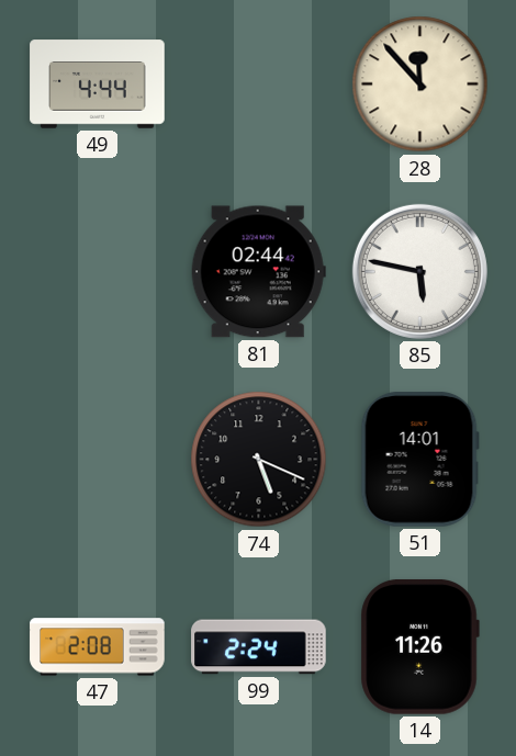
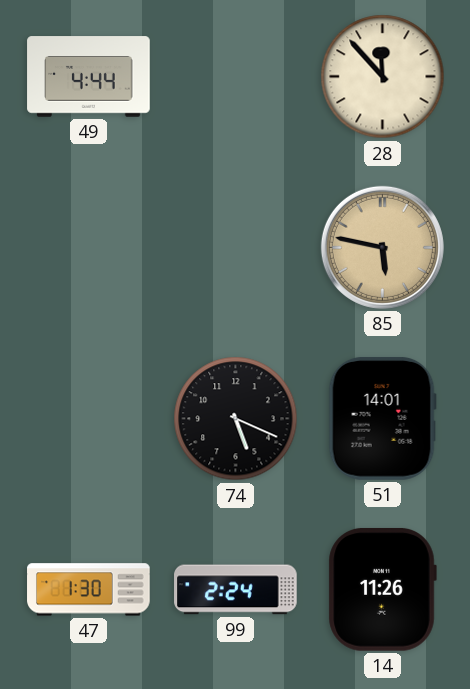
81: 02:44 -> none (258, 272)
85 dial: white -> champagne (382, 247)
47: 2:08 -> 1:30 (89, 590)
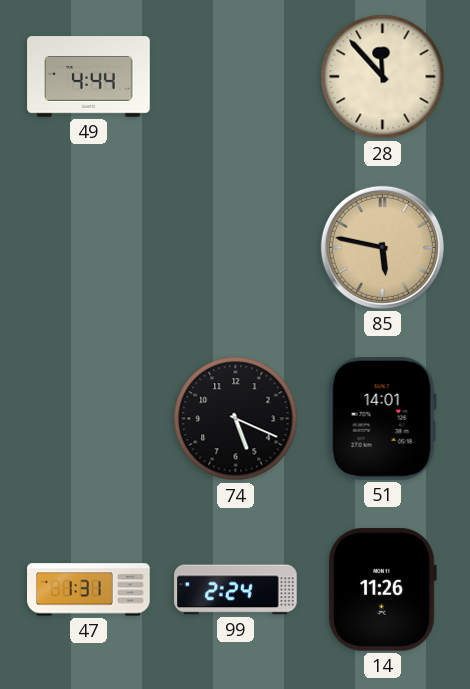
47: 1:30 -> 1:31 (89, 590)
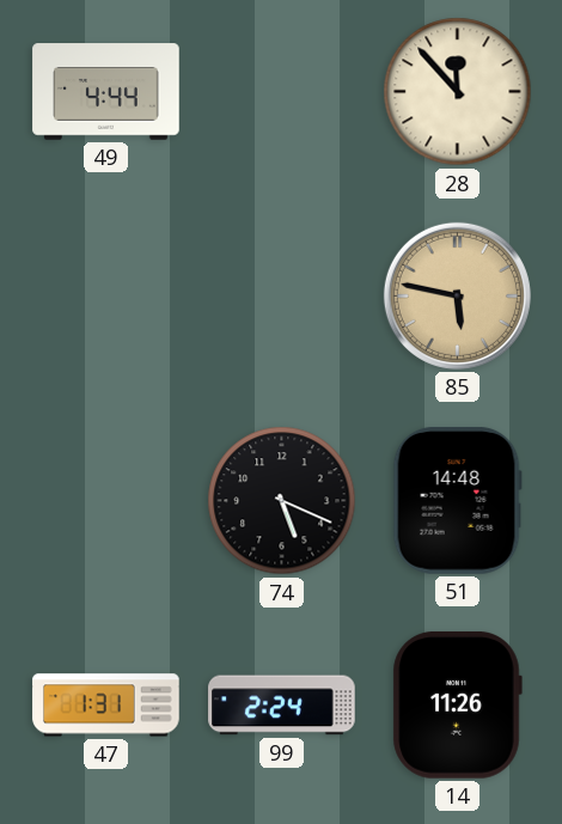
51: 14:01 -> 14:48 (457, 501)
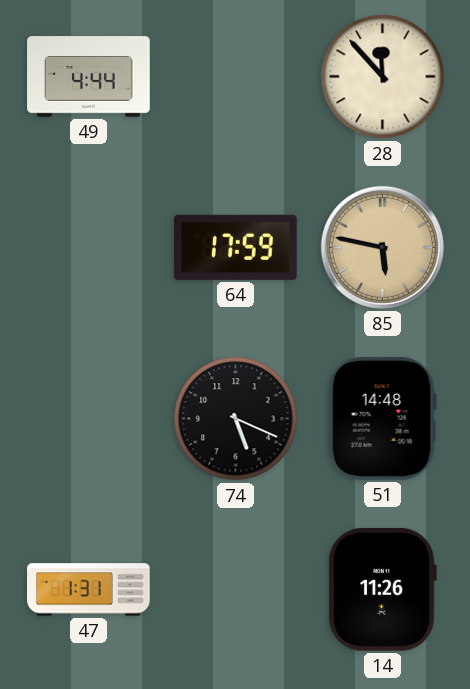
64: none -> 17:59 (236, 247)
99: 2:24 -> none (282, 706)
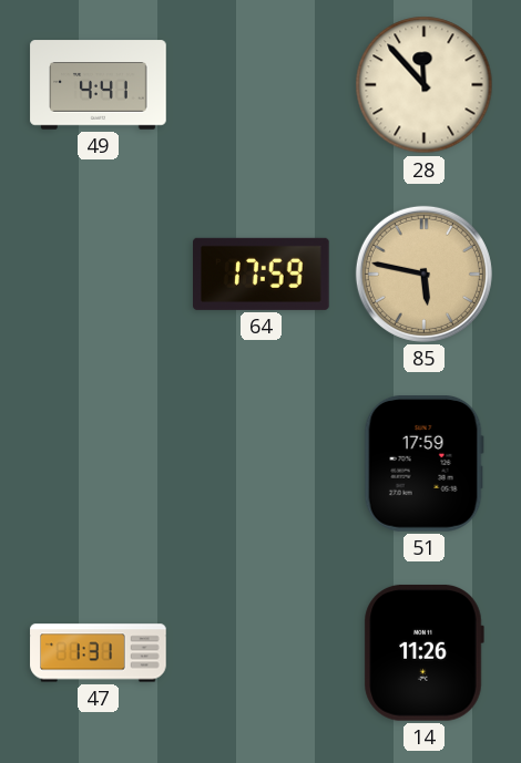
49: 4:44 -> 4:41 (99, 85)
74: 5:19 -> none (236, 419)
51: 14:48 -> 17:59 (423, 464)
